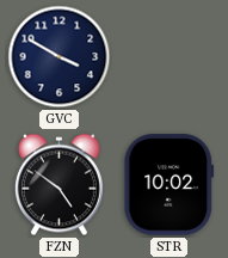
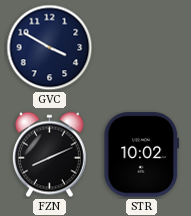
FZN: 4:51 -> 8:11 (49, 155)
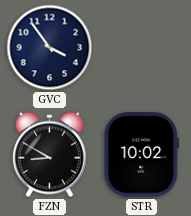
GVC: 3:50 -> 3:54 (50, 48)
FZN: 8:11 -> 8:50 (49, 155)
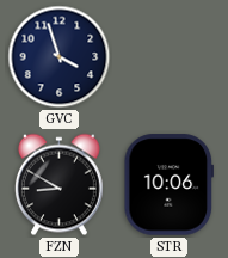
GVC: 3:54 -> 3:57 (60, 57)
STR: 10:02 -> 10:06 (168, 185)
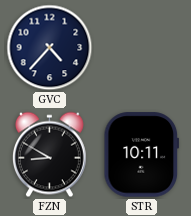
GVC: 3:57 -> 4:37 (50, 48)
STR: 10:06 -> 10:11 (141, 155)
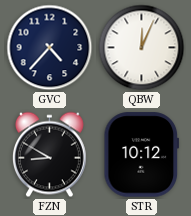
QBW: none -> 12:04 (142, 48)
STR: 10:11 -> 10:12 (141, 155)
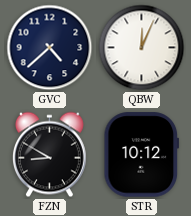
GVC: 4:37 -> 4:38 (50, 48)
